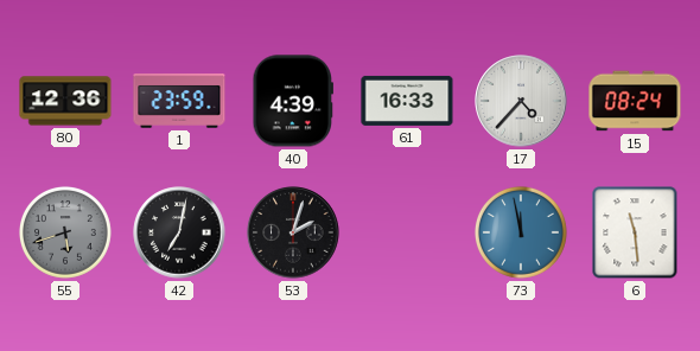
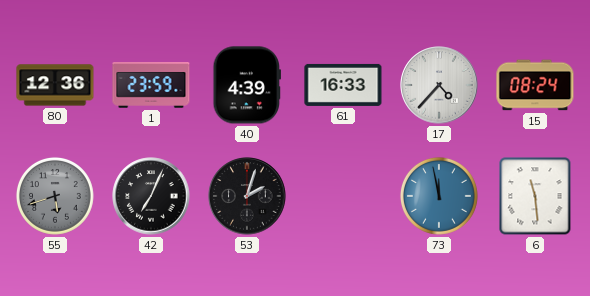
42: 7:02 -> 7:04 (151, 196)
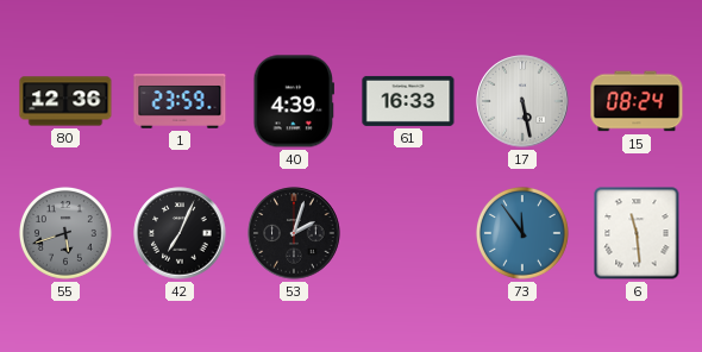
17: 4:37 -> 5:28 (522, 101)
73: 11:58 -> 11:54 (522, 233)
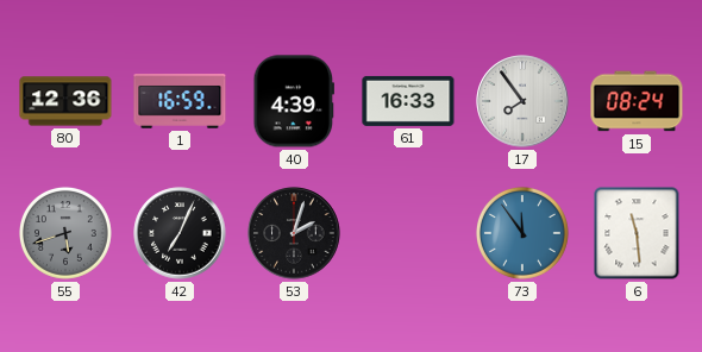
1: 23:59 -> 16:59 (180, 101)
17: 5:28 -> 7:54 (522, 101)
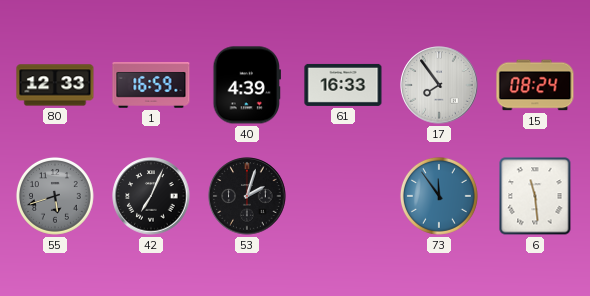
80: 12:36 -> 12:33 (55, 85)
